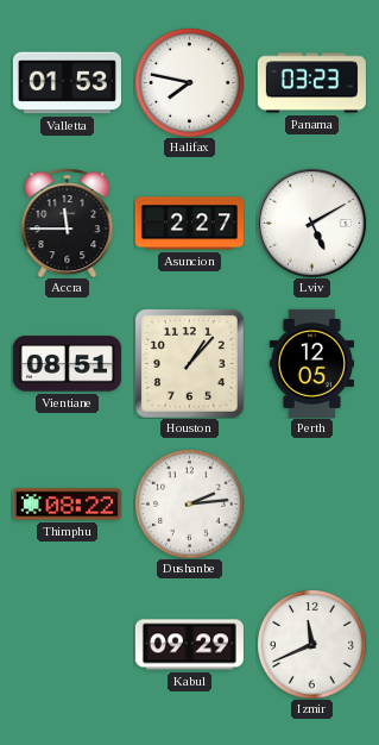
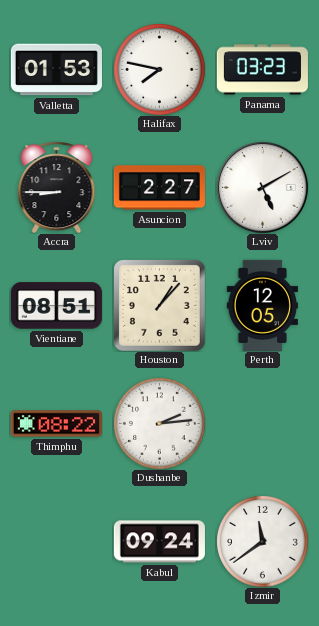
Accra: 11:45 -> 8:45 (57, 187)
Kabul: 09:29 -> 09:24 (159, 542)
Izmir: 11:41 -> 11:39 (262, 541)
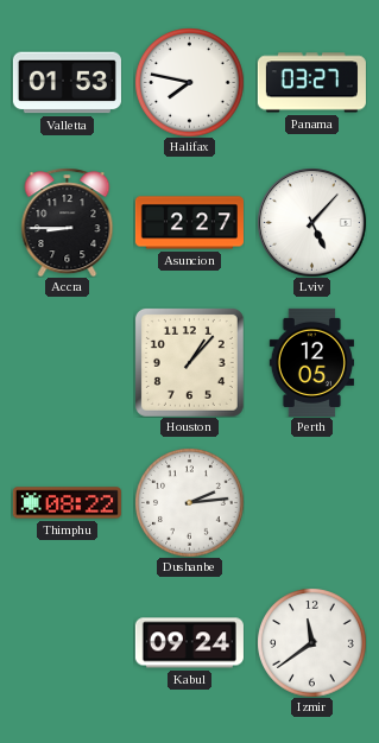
Panama: 03:23 -> 03:27 (311, 83)
Lviv: 5:10 -> 5:07 (312, 223)
Vientiane: 08:51 -> none (56, 306)
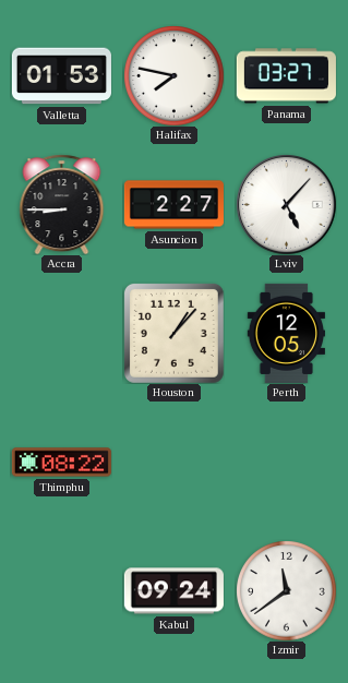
Dushanbe: 2:14 -> none (189, 502)
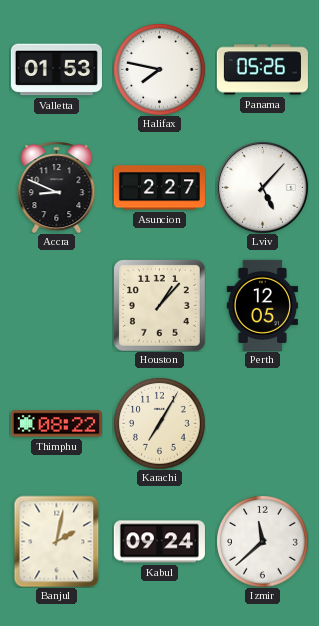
Panama: 03:27 -> 05:26 (262, 70)
Accra: 8:45 -> 8:49 (57, 187)
Karachi: none -> 7:05 (159, 423)
Banjul: none -> 2:02 (57, 541)
Izmir: 11:39 -> 11:38 (262, 541)
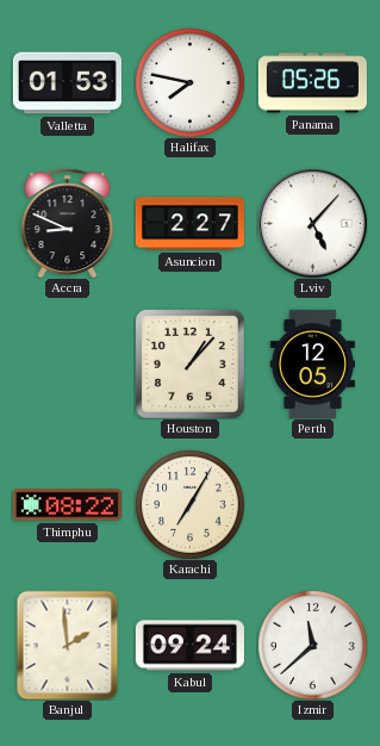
Banjul: 2:02 -> 1:59 (68, 645)
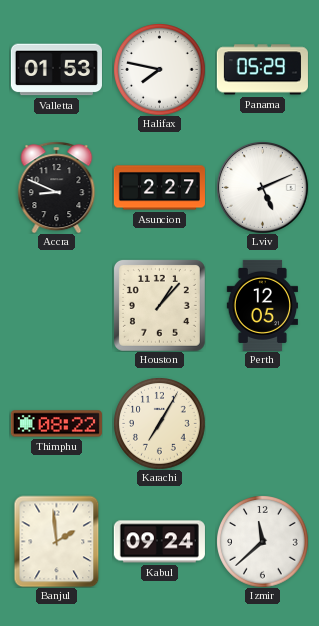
Panama: 05:26 -> 05:29 (262, 70)
Lviv: 5:07 -> 5:11 (263, 188)
